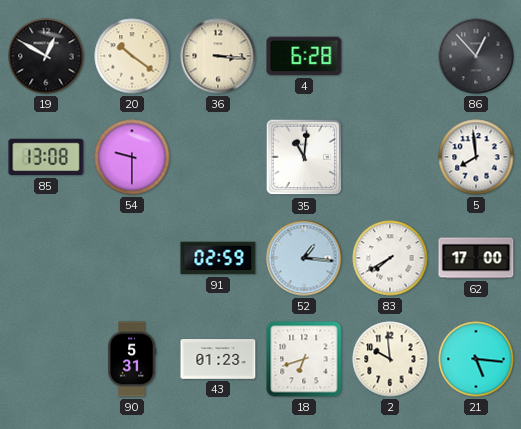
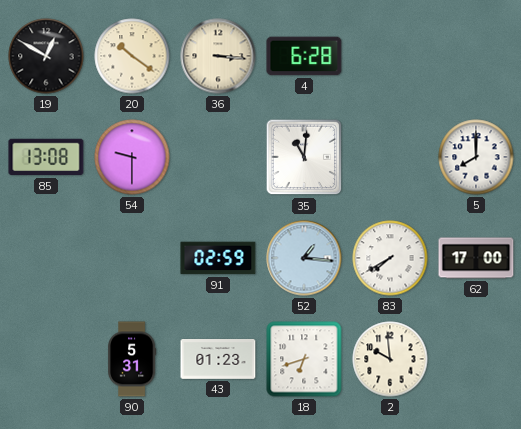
86: 12:53 -> none (476, 56)
5: 7:59 -> 8:00 (476, 157)
21: 5:16 -> none (476, 359)
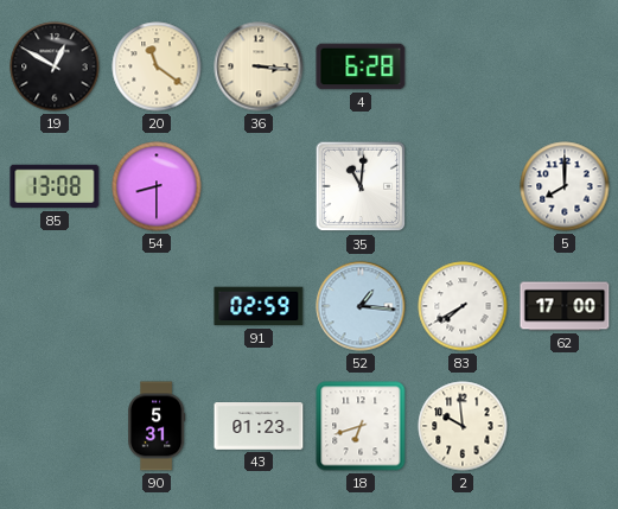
20: 10:21 -> 11:21 (157, 66)
54: 9:30 -> 8:30 (157, 186)
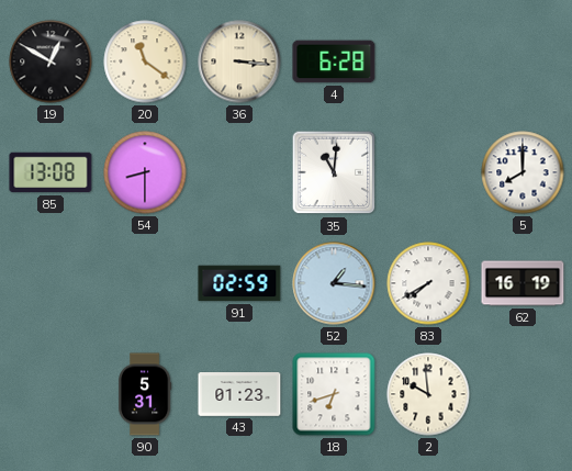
62: 17:00 -> 16:19 (523, 283)
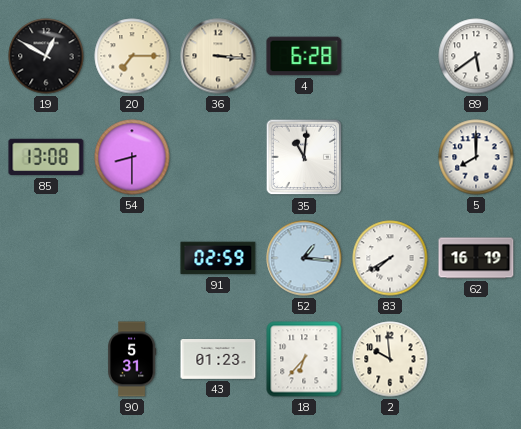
20: 11:21 -> 7:15 (132, 56)
89: none -> 5:39 (476, 56)
18: 6:42 -> 6:37 (304, 359)
